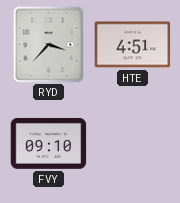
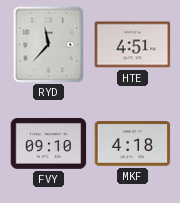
RYD: 3:37 -> 11:37 (49, 45)
MKF: none -> 4:18 (133, 144)
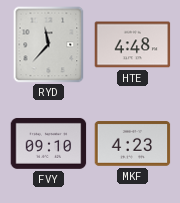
HTE: 4:51 -> 4:48 (133, 45)
MKF: 4:18 -> 4:23 (133, 144)
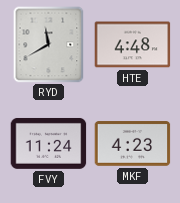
RYD: 11:37 -> 11:40 (49, 45)
FVY: 09:10 -> 11:24 (49, 143)
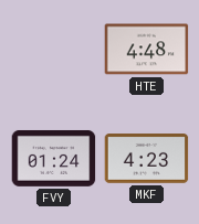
RYD: 11:40 -> none (49, 45)
FVY: 11:24 -> 01:24 (54, 158)
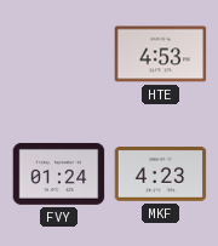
HTE: 4:48 -> 4:53 (161, 55)
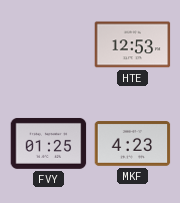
HTE: 4:53 -> 12:53 (133, 45)
FVY: 01:24 -> 01:25 (49, 143)
